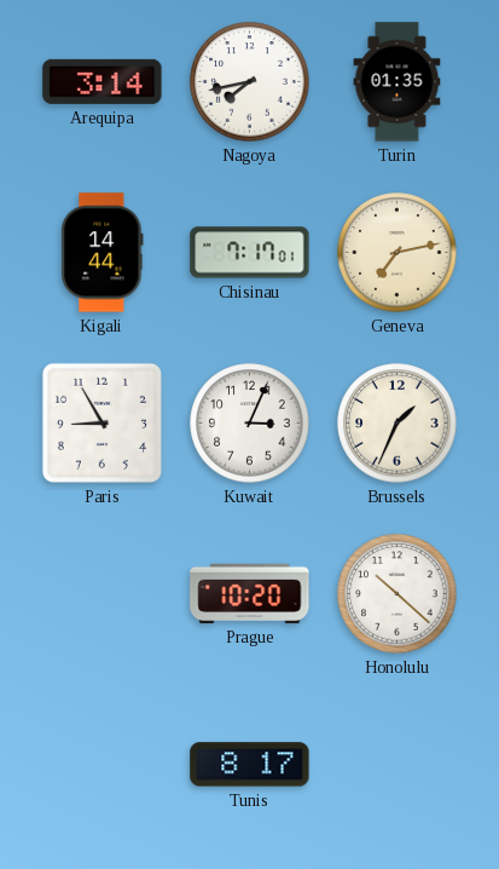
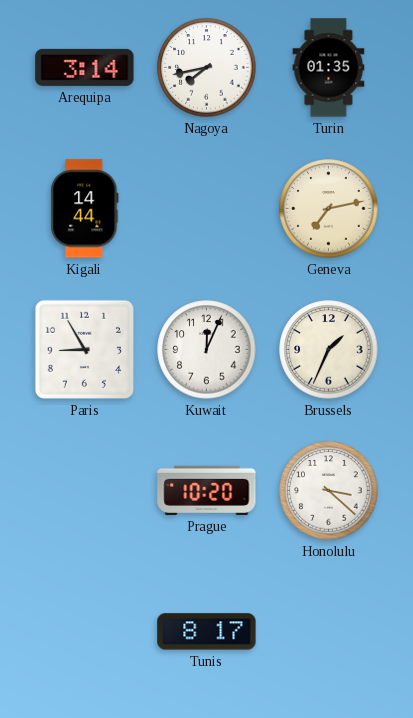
Chisinau: 7:17 -> none (250, 253)
Kuwait: 3:04 -> 12:04 (207, 350)
Honolulu: 10:22 -> 3:22 (329, 491)
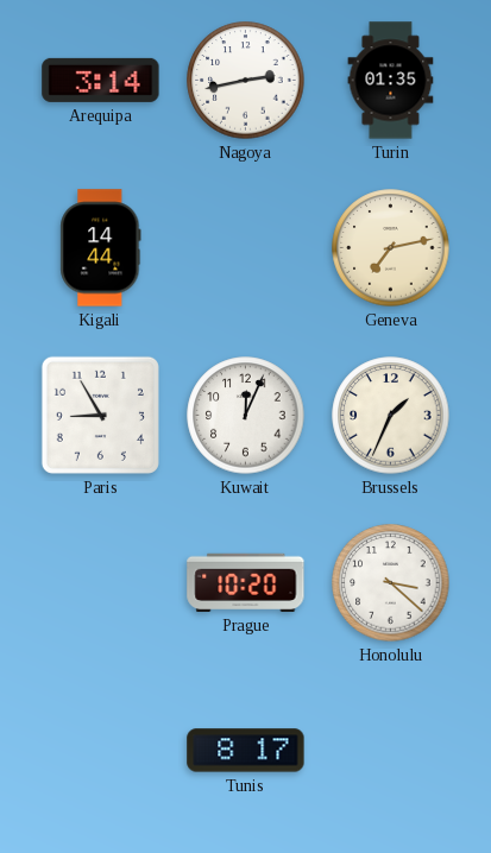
Nagoya: 7:43 -> 2:43 (246, 81)
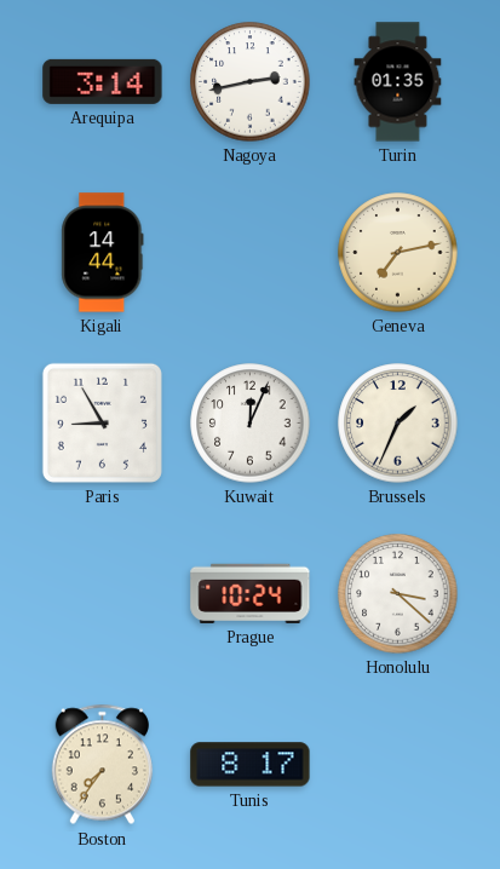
Prague: 10:20 -> 10:24 (251, 593)
Boston: none -> 7:36 (102, 765)
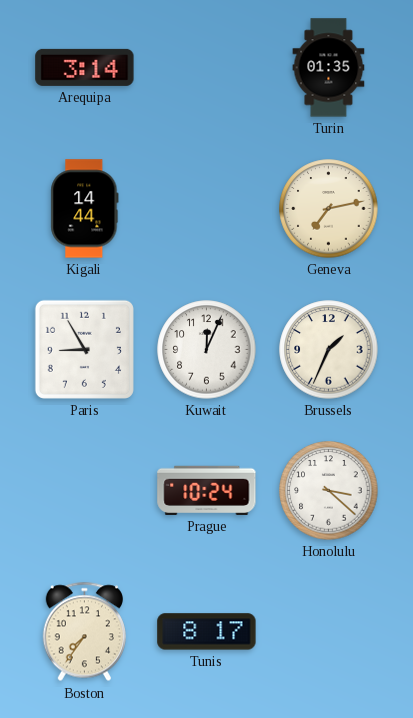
Nagoya: 2:43 -> none (251, 82)
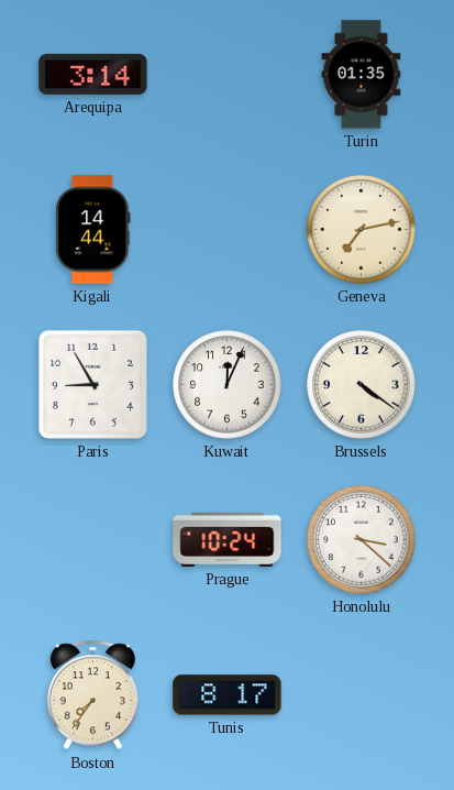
Brussels: 1:34 -> 4:21 (362, 385)
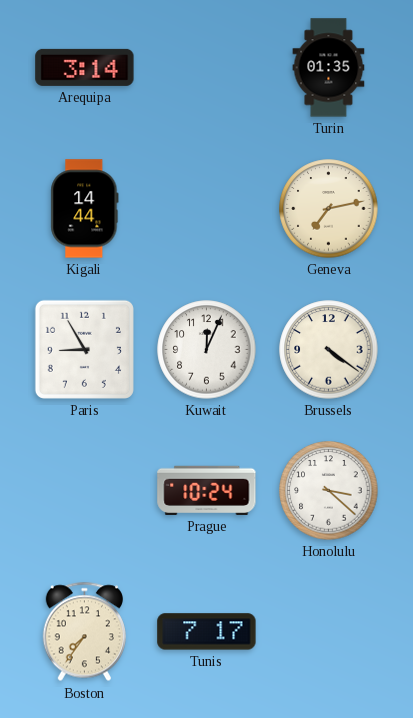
Tunis: 8:17 -> 7:17 (207, 632)
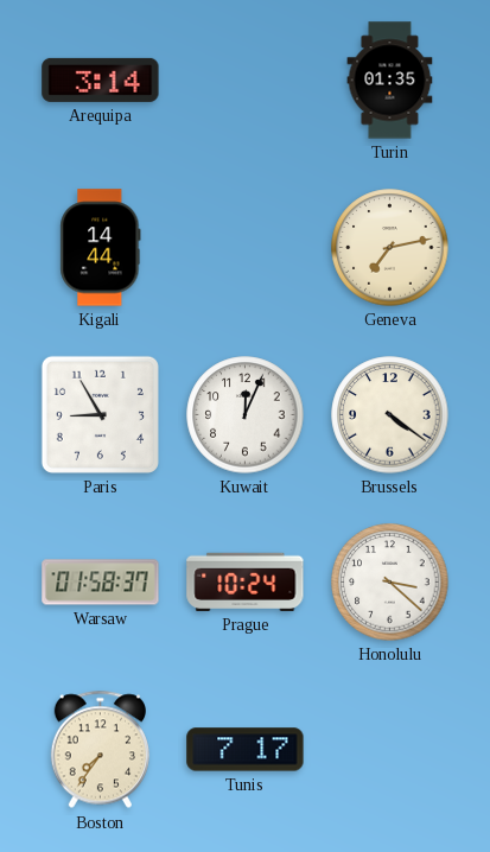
Warsaw: none -> 01:58 (101, 583)
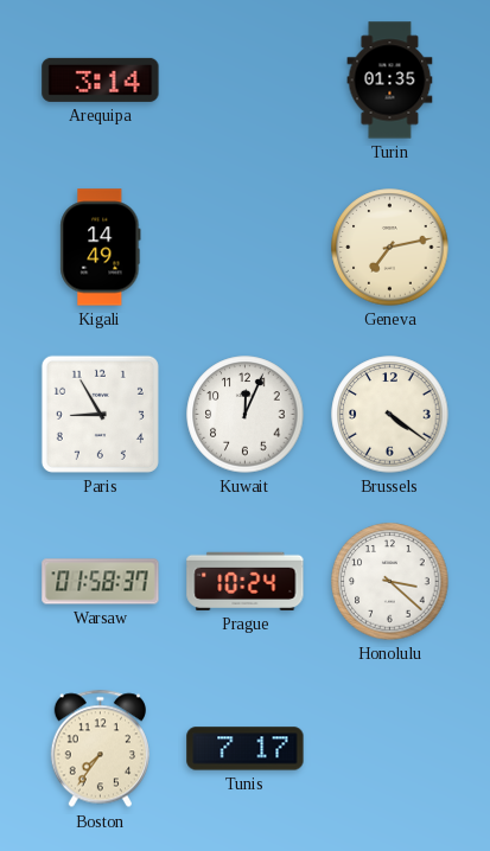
Kigali: 14:44 -> 14:49 (101, 248)
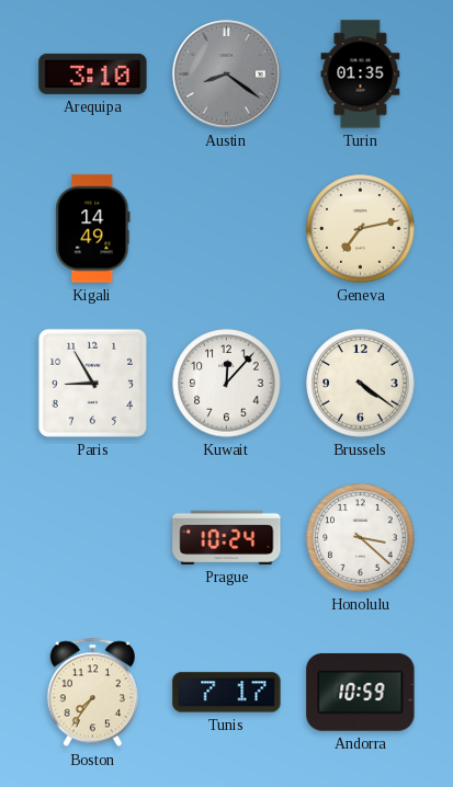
Arequipa: 3:14 -> 3:10 (93, 73)
Austin: none -> 8:21 (227, 75)
Kuwait: 12:04 -> 12:07 (227, 384)
Warsaw: 01:58 -> none (101, 582)
Andorra: none -> 10:59 (361, 693)
